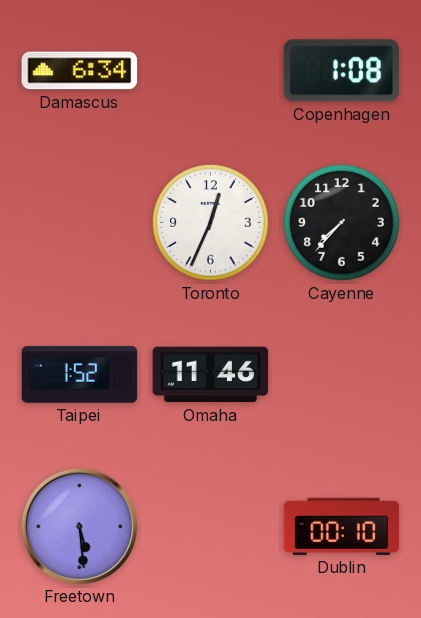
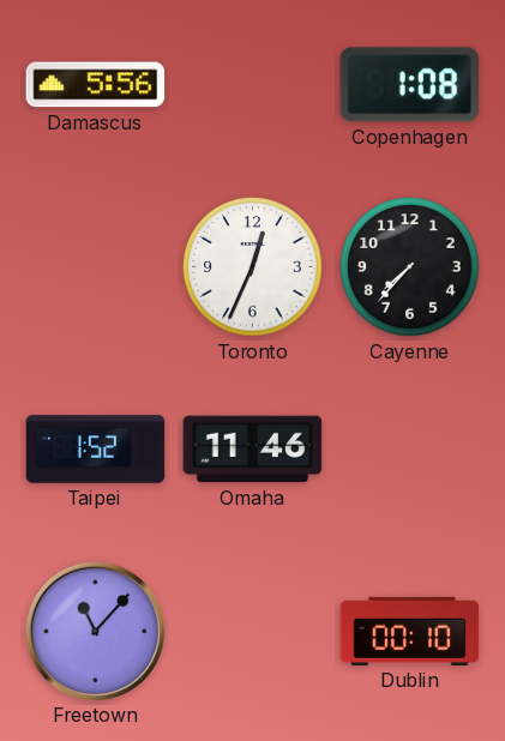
Damascus: 6:34 -> 5:56 (96, 85)
Freetown: 5:29 -> 11:07 (95, 631)
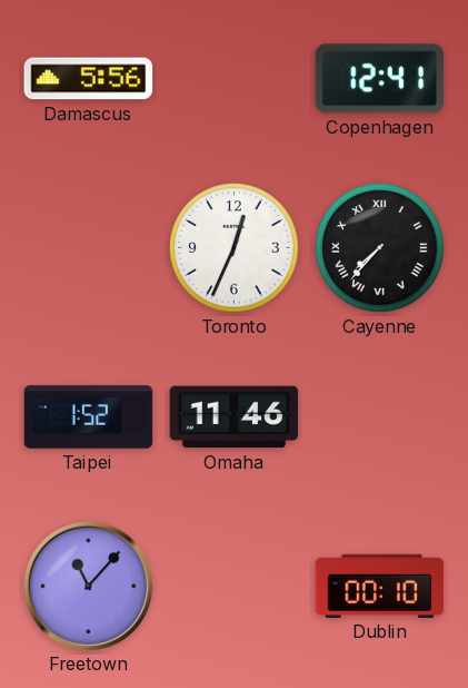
Copenhagen: 1:08 -> 12:41 (380, 79)
Cayenne numerals: Arabic -> Roman (380, 248)
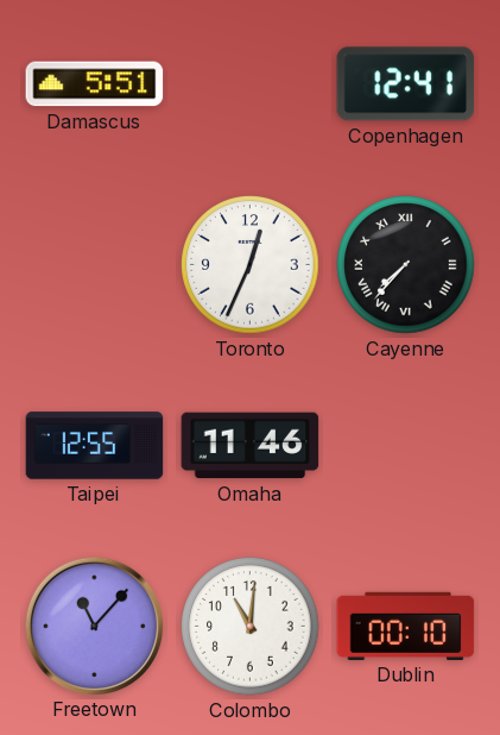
Damascus: 5:56 -> 5:51 (95, 84)
Taipei: 1:52 -> 12:55 (95, 446)
Colombo: none -> 11:01 (251, 627)
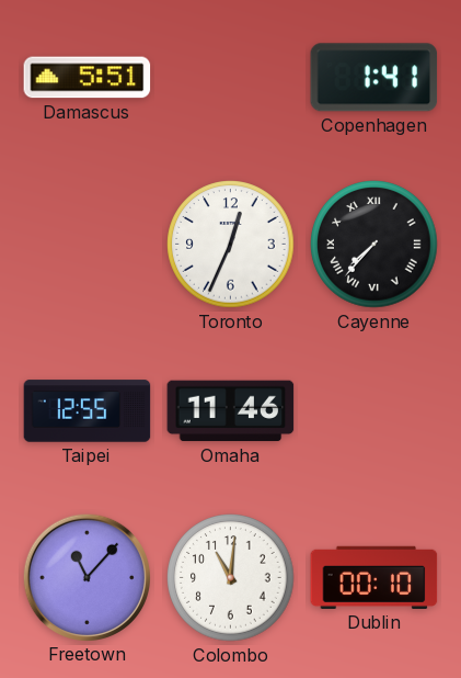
Copenhagen: 12:41 -> 1:41 (374, 78)
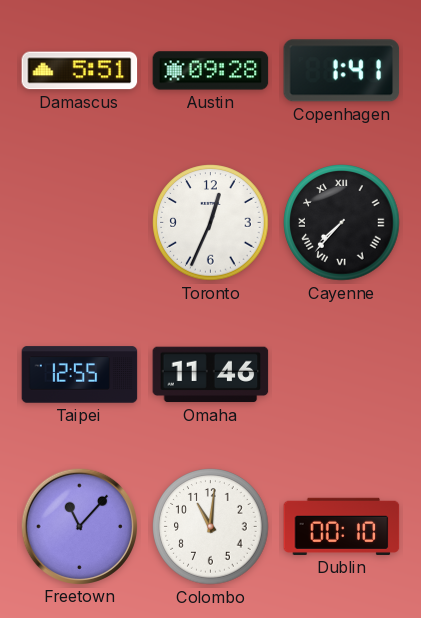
Austin: none -> 09:28 (211, 71)
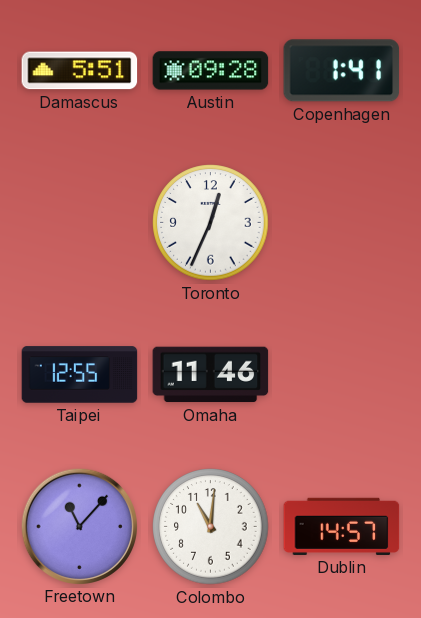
Cayenne: 7:37 -> none (342, 223)
Dublin: 00:10 -> 14:57 (342, 526)
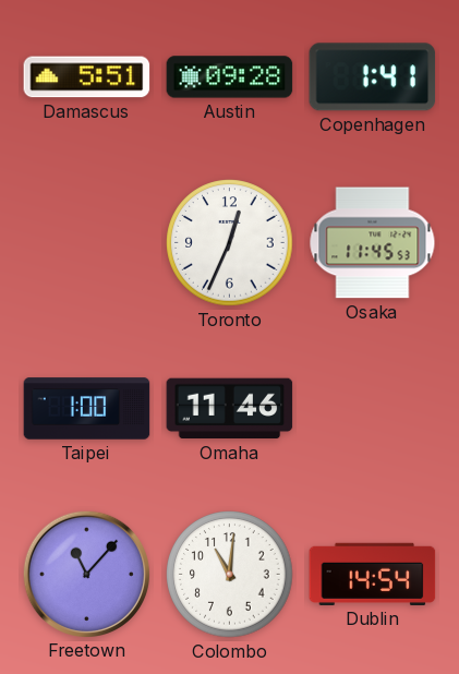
Osaka: none -> 11:45 (373, 243)
Taipei: 12:55 -> 1:00 (87, 409)
Dublin: 14:57 -> 14:54 (373, 574)
